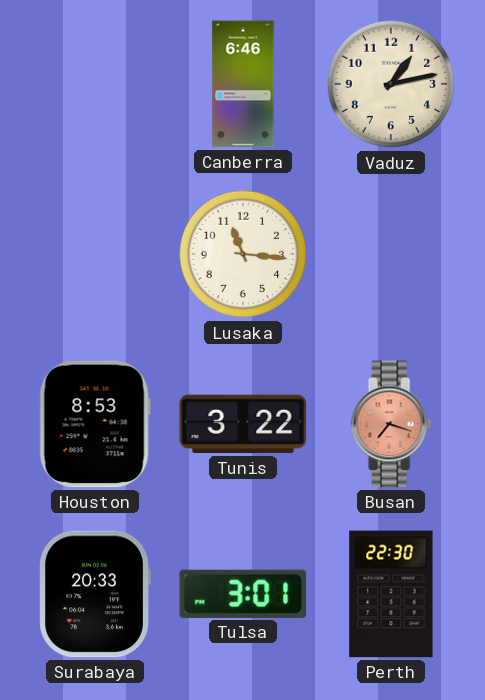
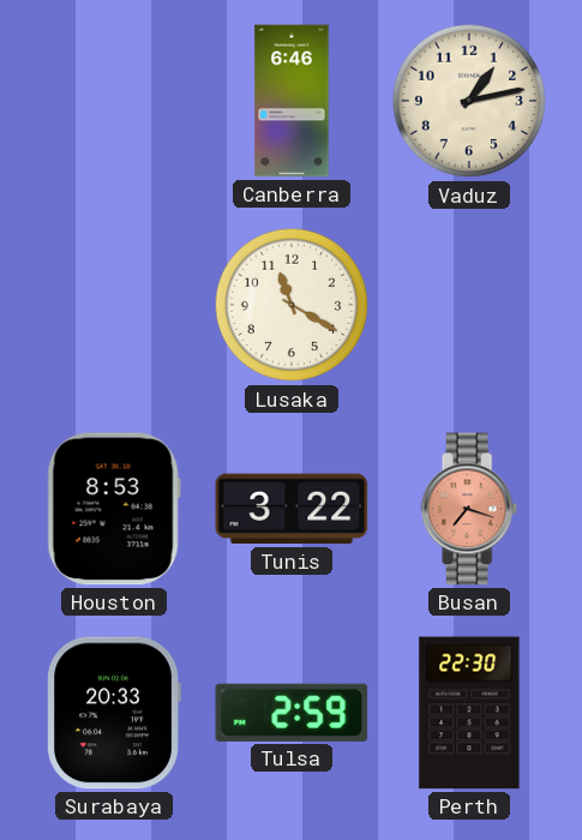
Lusaka: 11:16 -> 11:20 (292, 305)
Tulsa: 3:01 -> 2:59 (292, 713)
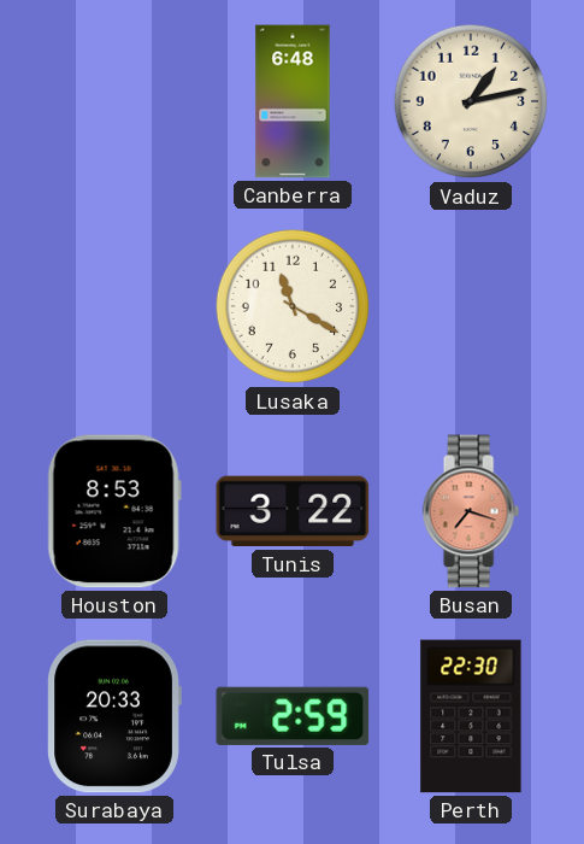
Canberra: 6:46 -> 6:48 (293, 101)
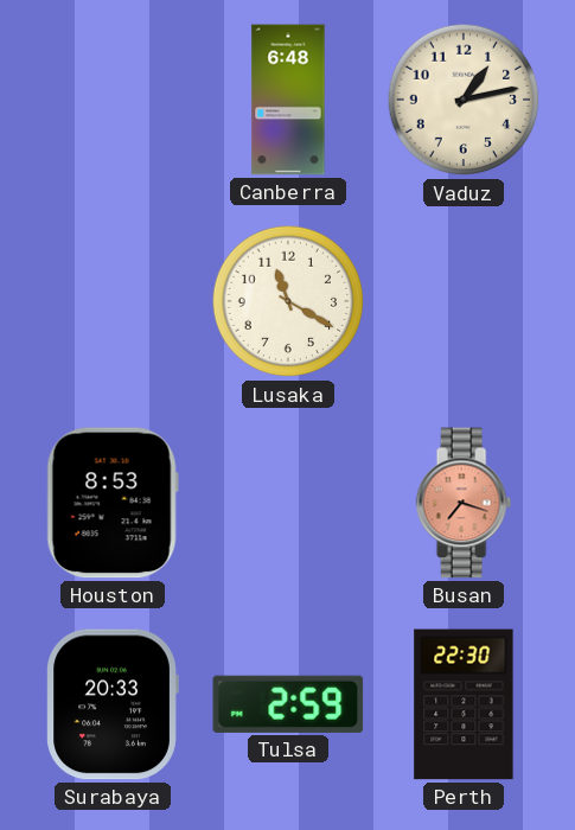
Tunis: 3:22 -> none (293, 511)
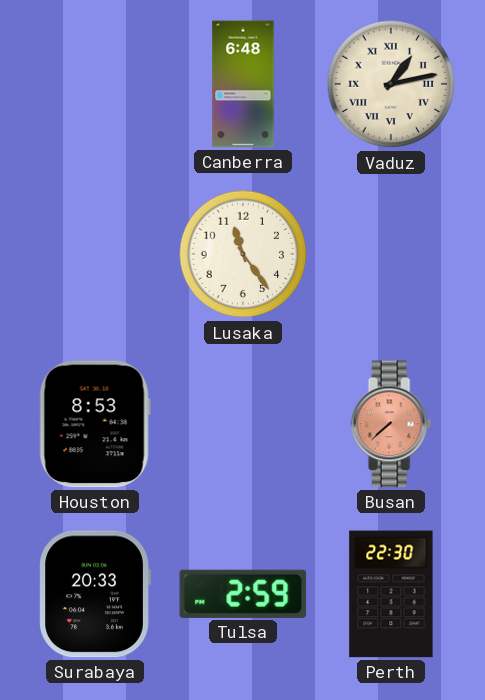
Vaduz numerals: Arabic -> Roman (391, 84)
Lusaka: 11:20 -> 11:24 (243, 254)
Busan: 7:18 -> 7:38 (391, 424)
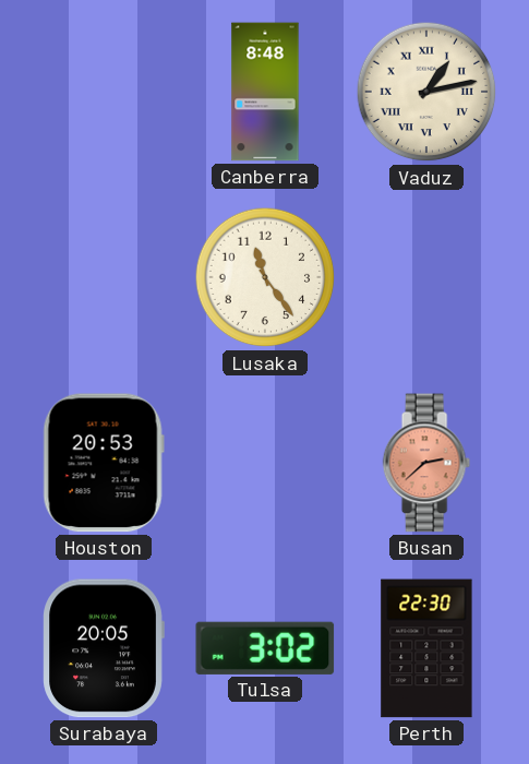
Canberra: 6:48 -> 8:48 (265, 92)
Houston: 8:53 -> 20:53 (104, 463)
Busan: 7:38 -> 2:38 (426, 463)
Surabaya: 20:33 -> 20:05 (104, 648)
Tulsa: 2:59 -> 3:02 (265, 648)
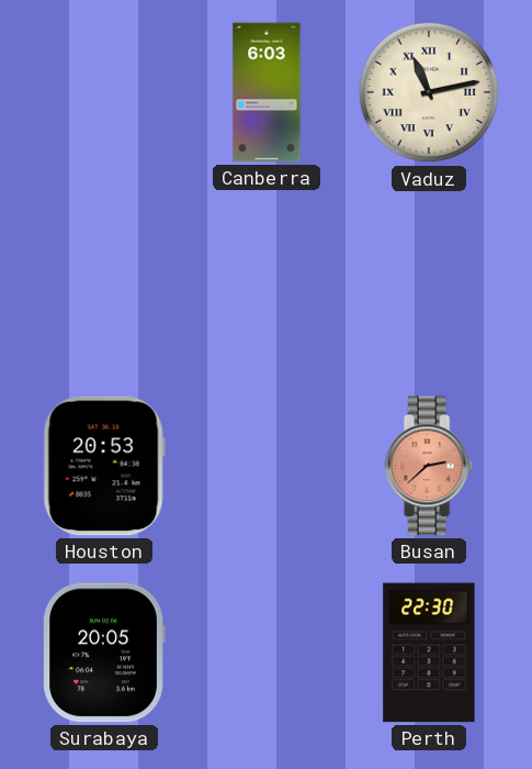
Canberra: 8:48 -> 6:03 (267, 92)
Vaduz: 1:13 -> 11:13 (429, 92)
Lusaka: 11:24 -> none (265, 277)
Tulsa: 3:02 -> none (265, 648)
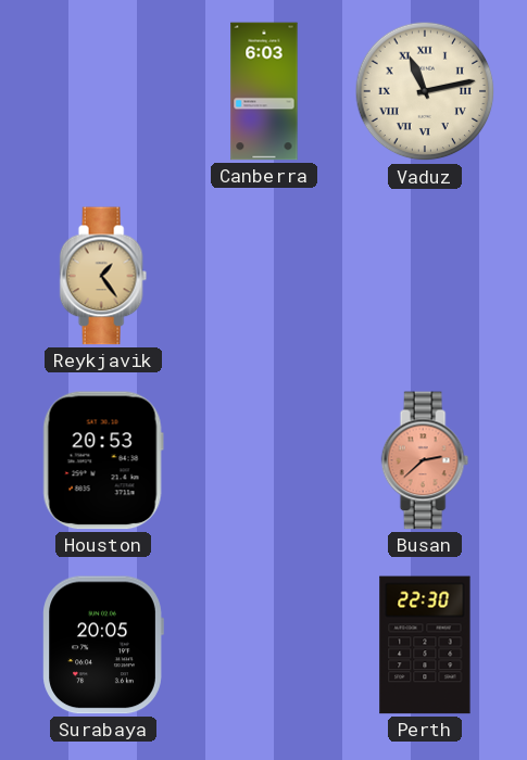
Reykjavik: none -> 1:24 (103, 276)
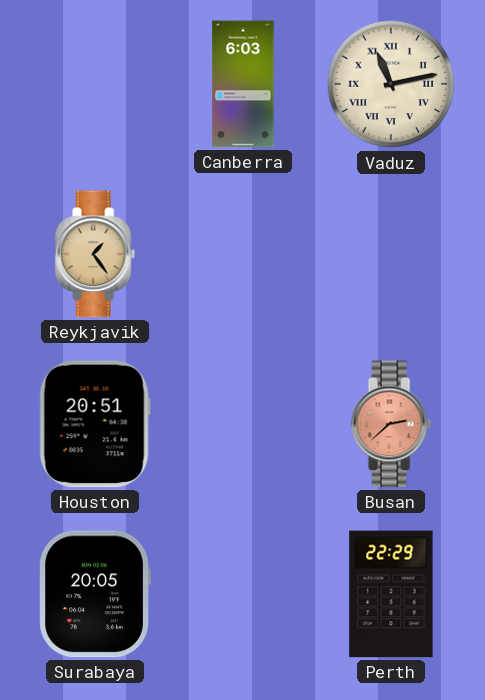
Houston: 20:53 -> 20:51 (95, 424)
Perth: 22:30 -> 22:29 (391, 594)
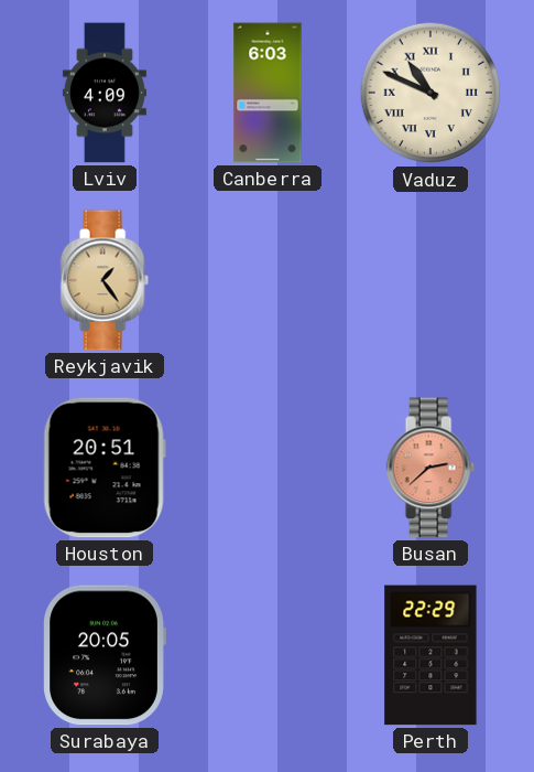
Lviv: none -> 4:09 (105, 93)
Vaduz: 11:13 -> 10:49 (431, 93)
